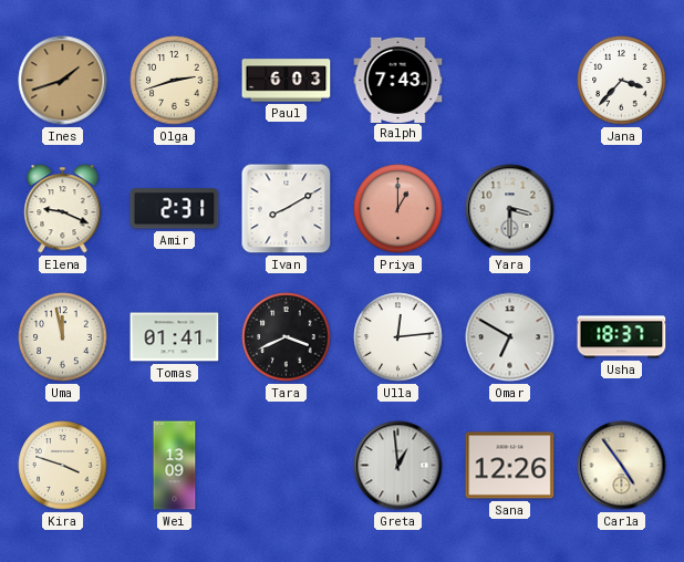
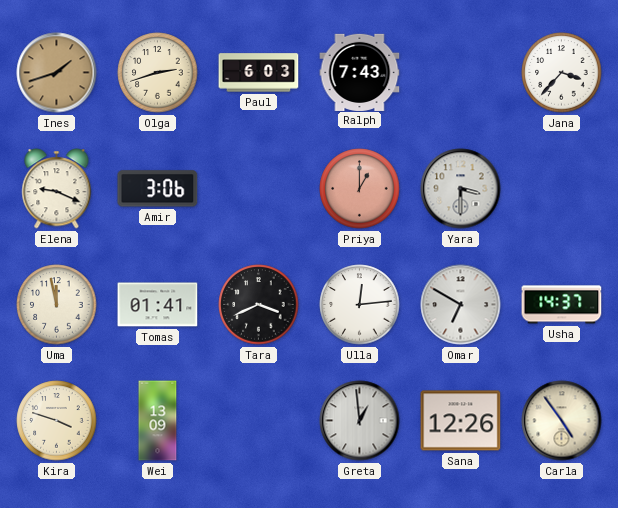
Amir: 2:31 -> 3:06 (158, 189)
Ivan: 8:10 -> none (287, 209)
Usha: 18:37 -> 14:37 (562, 305)
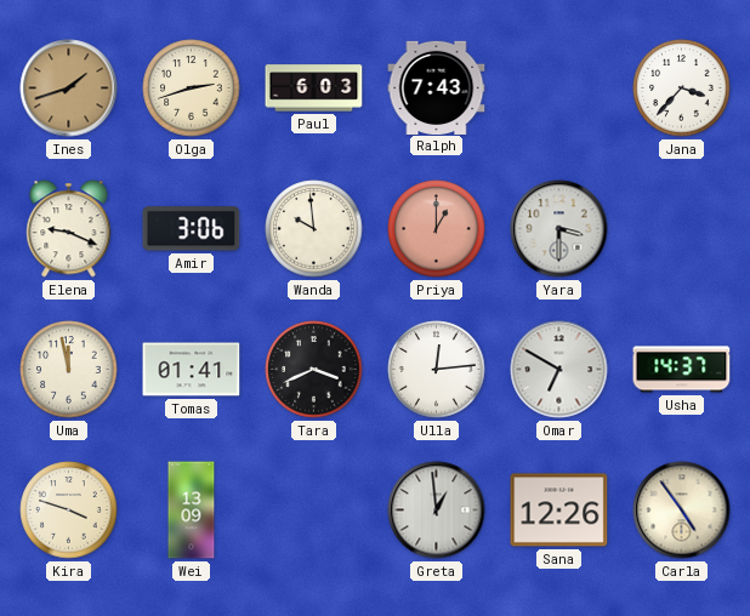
Wanda: none -> 9:59 (314, 229)
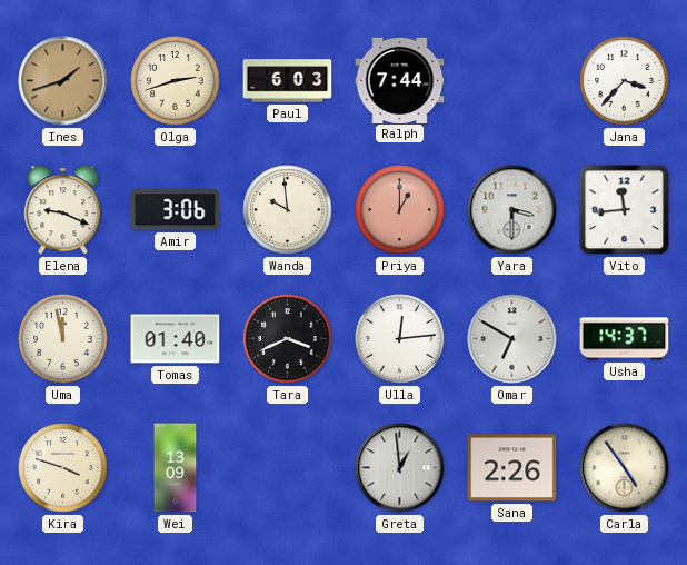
Ralph: 7:43 -> 7:44 (400, 80)
Vito: none -> 11:44 (625, 210)
Tomas: 01:41 -> 01:40 (176, 339)
Sana: 12:26 -> 2:26 (512, 468)
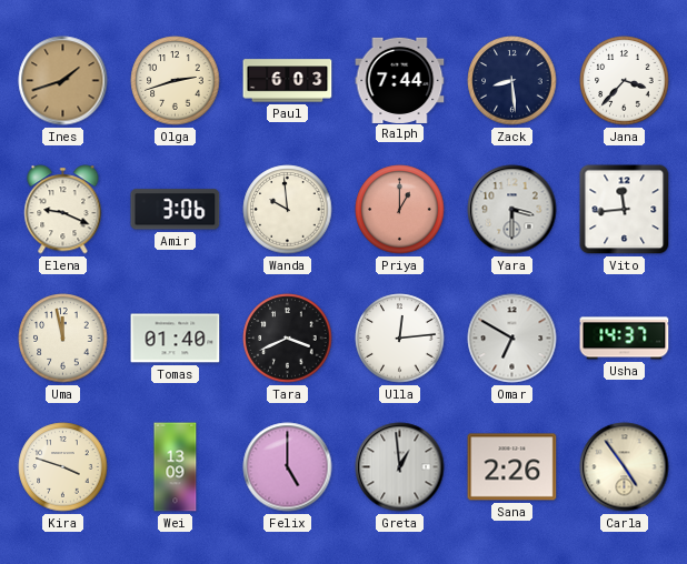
Zack: none -> 8:29 (512, 81)
Felix: none -> 5:00 (288, 467)
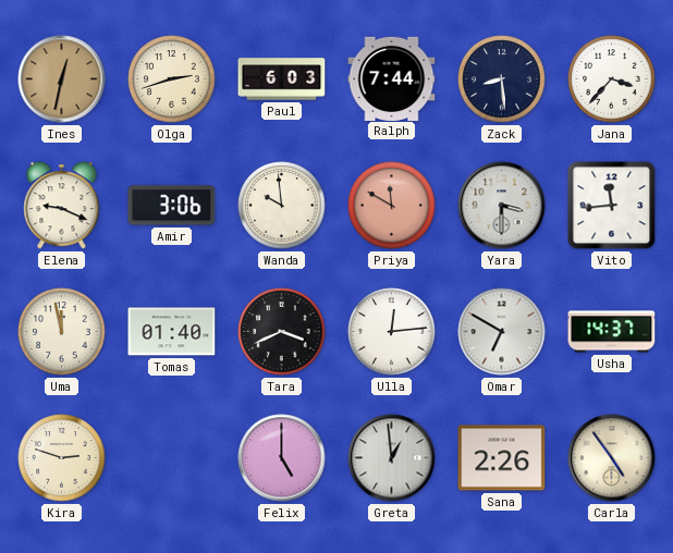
Ines: 1:42 -> 12:32 (62, 79)
Priya: 1:00 -> 11:50 (392, 206)
Kira: 3:48 -> 2:48 (62, 458)
Wei: 13:09 -> none (176, 467)
